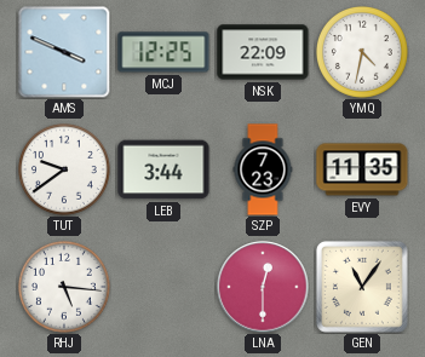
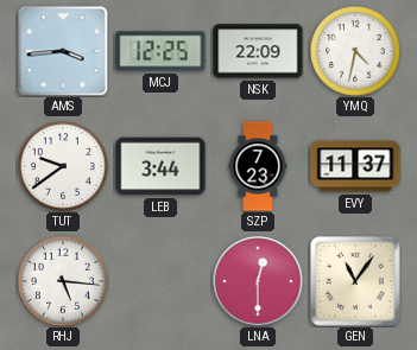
AMS: 3:49 -> 3:44 (63, 51)
EVY: 11:35 -> 11:37 (355, 166)
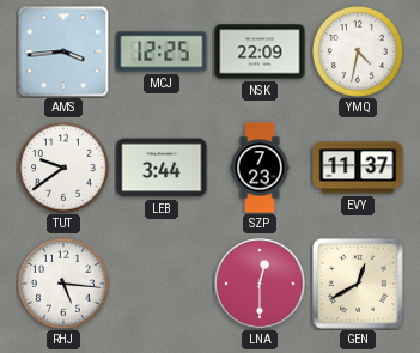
GEN: 11:06 -> 12:40 (358, 284)
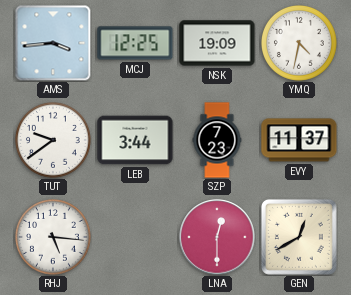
NSK: 22:09 -> 19:09 (217, 43)
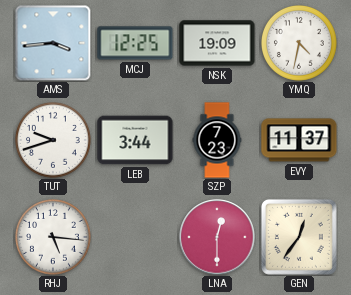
TUT: 9:39 -> 9:42 (53, 140)
GEN: 12:40 -> 12:36 (299, 237)
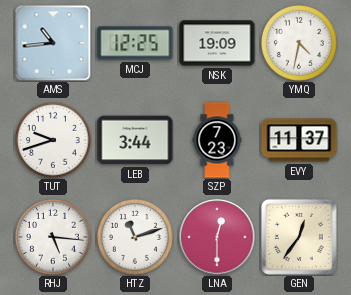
AMS: 3:44 -> 10:44 (53, 43)
HTZ: none -> 11:12 (135, 237)
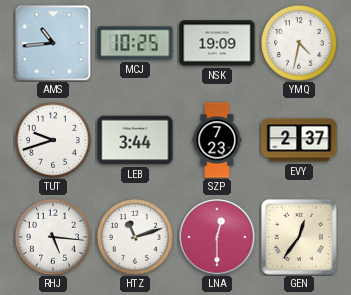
MCJ: 12:25 -> 10:25 (135, 43)
EVY: 11:37 -> 2:37 (299, 140)
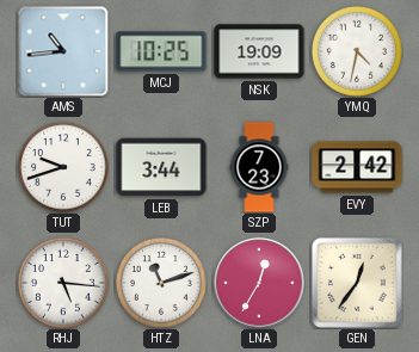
EVY: 2:37 -> 2:42 (357, 167)
LNA: 12:30 -> 12:35 (259, 283)
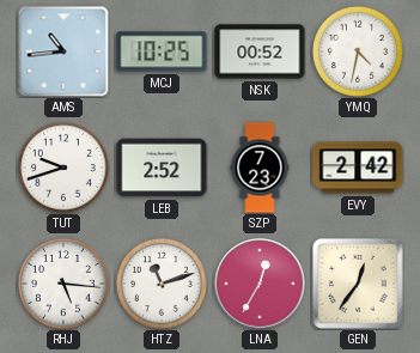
NSK: 19:09 -> 00:52 (260, 51)
LEB: 3:44 -> 2:52 (162, 168)
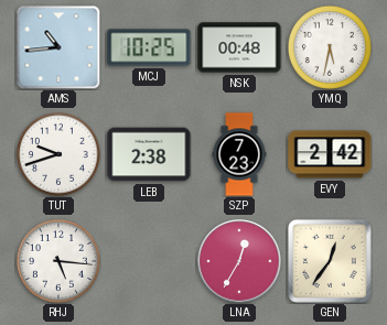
NSK: 00:52 -> 00:48 (239, 47)
YMQ: 4:32 -> 5:32 (330, 47)
LEB: 2:52 -> 2:38 (149, 154)
HTZ: 11:12 -> none (162, 284)
